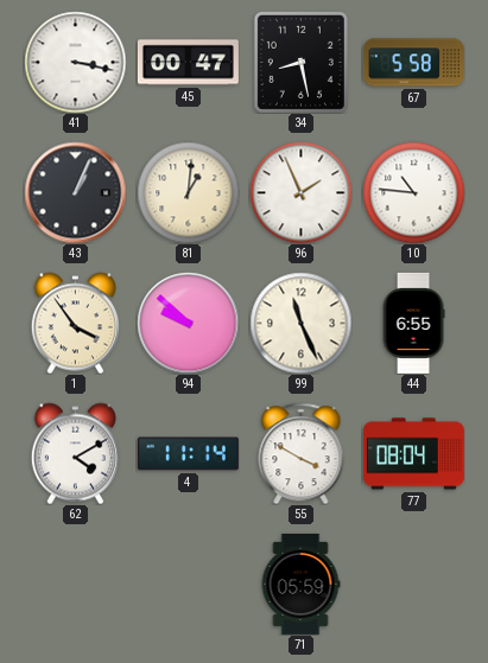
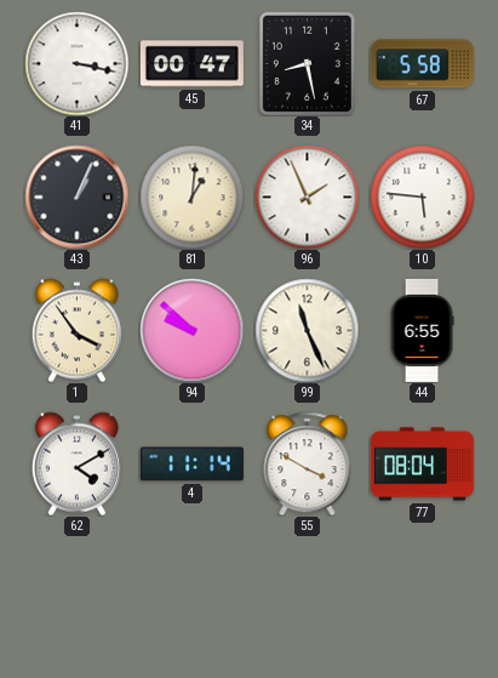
10: 10:46 -> 5:46 (422, 196)
71: 05:59 -> none (300, 584)
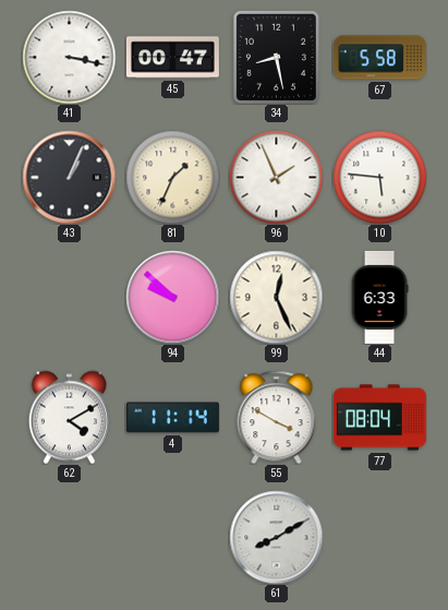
81: 1:01 -> 1:34 (172, 177)
1: 3:54 -> none (76, 330)
99: 11:26 -> 12:26 (276, 297)
44: 6:55 -> 6:33 (379, 297)
61: none -> 8:10 (276, 537)
